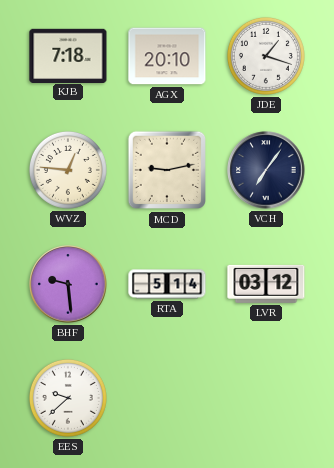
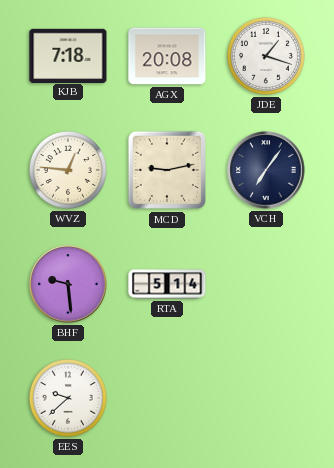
AGX: 20:10 -> 20:08 (167, 56)
LVR: 03:12 -> none (266, 284)
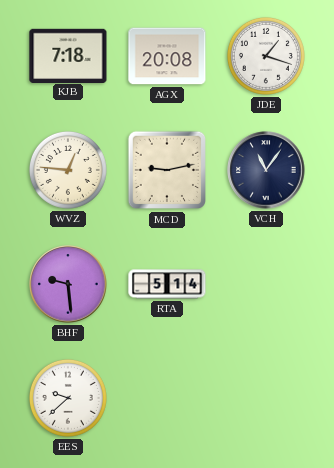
VCH: 7:06 -> 11:06 (266, 170)
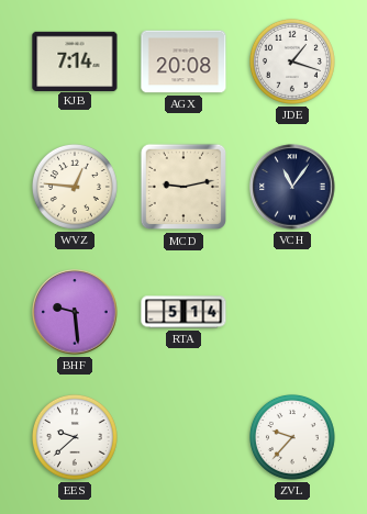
KJB: 7:18 -> 7:14 (75, 60)
ZVL: none -> 9:37 (292, 437)
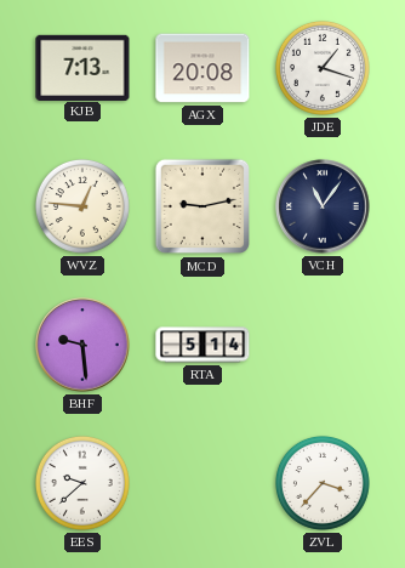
KJB: 7:14 -> 7:13 (82, 67)
ZVL: 9:37 -> 3:37 (323, 483)
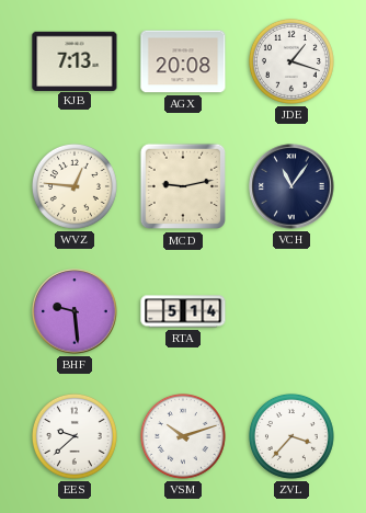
VSM: none -> 10:12 (183, 436)
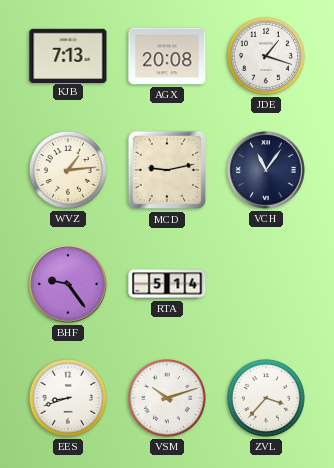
WVZ: 12:46 -> 1:14 (68, 170)
BHF: 9:29 -> 9:24 (68, 284)
EES: 9:38 -> 8:42 (68, 398)
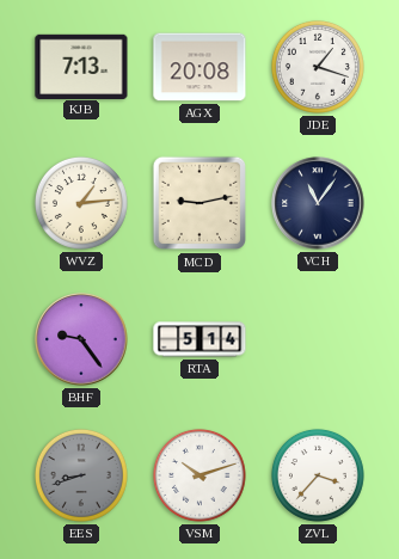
EES dial: white -> grey (81, 475)
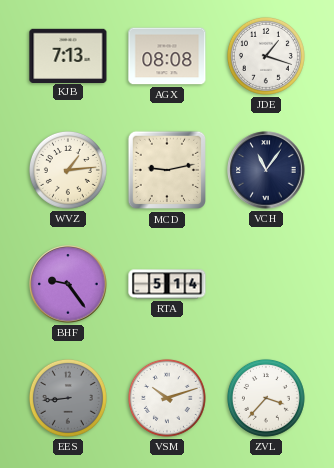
AGX: 20:08 -> 08:08 (167, 56)
EES: 8:42 -> 8:44 (68, 398)
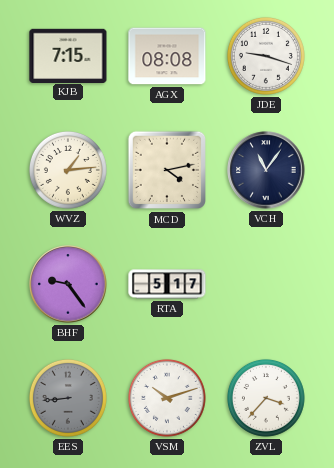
KJB: 7:13 -> 7:15 (68, 55)
JDE: 1:18 -> 9:18 (266, 56)
MCD: 9:13 -> 4:13 (167, 170)
RTA: 5:14 -> 5:17 (167, 284)
